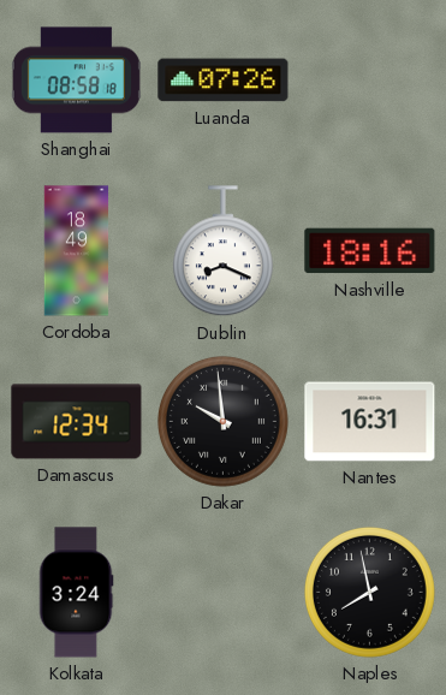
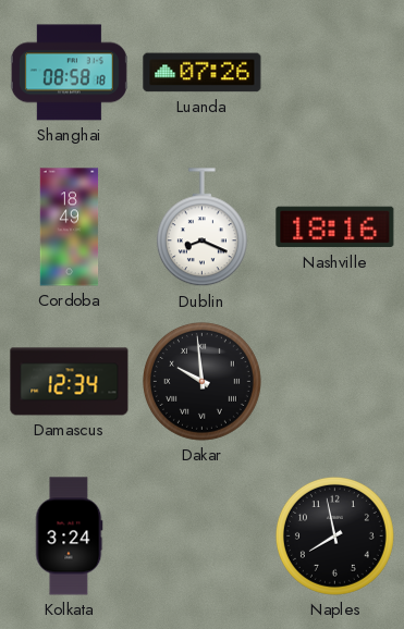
Nantes: 16:31 -> none (370, 422)
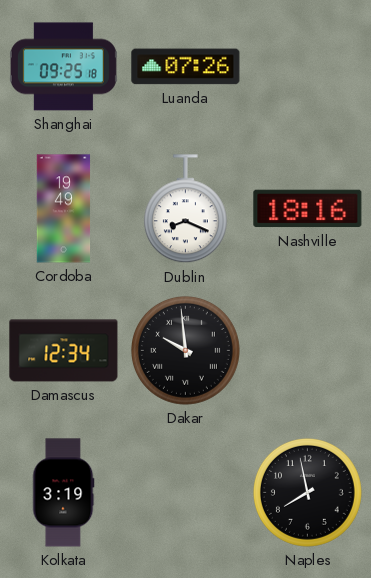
Shanghai: 08:58 -> 09:25 (63, 67)
Cordoba: 18:49 -> 19:49 (64, 209)
Kolkata: 3:24 -> 3:19 (63, 493)
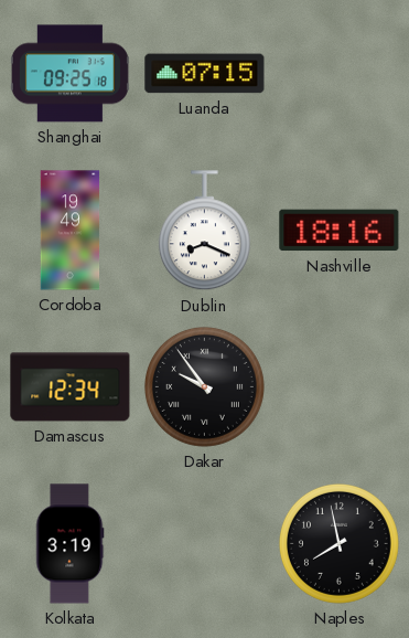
Luanda: 07:26 -> 07:15 (205, 74)
Dakar: 9:59 -> 9:54 (204, 386)
